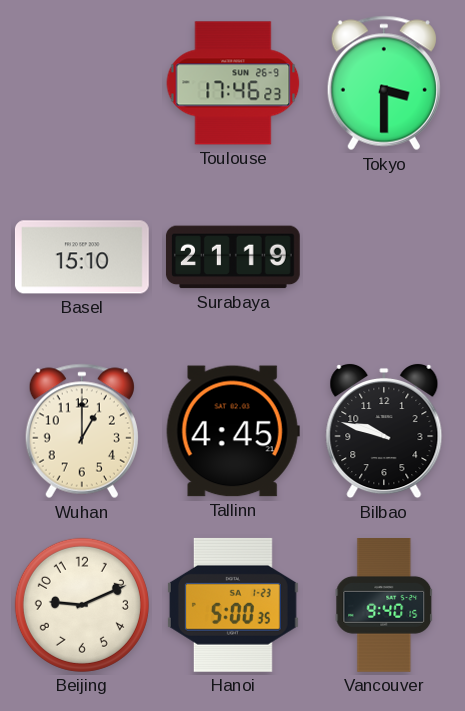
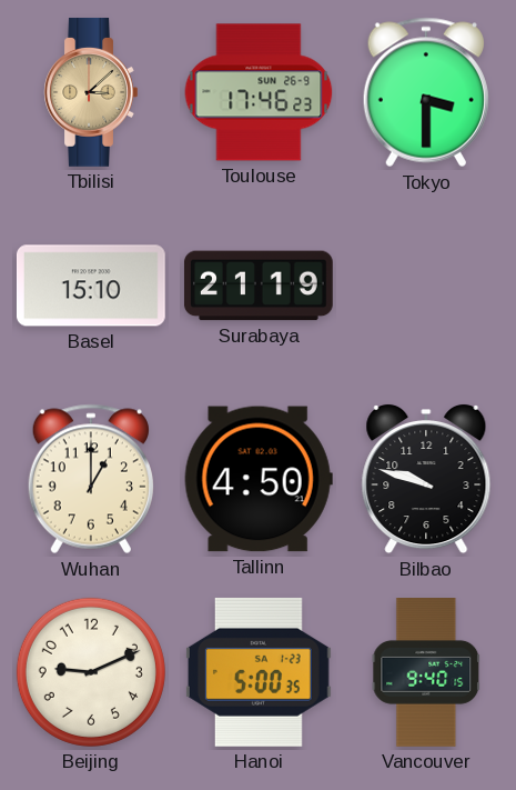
Tbilisi: none -> 3:08 (91, 92)
Tallinn: 4:45 -> 4:50 (259, 479)
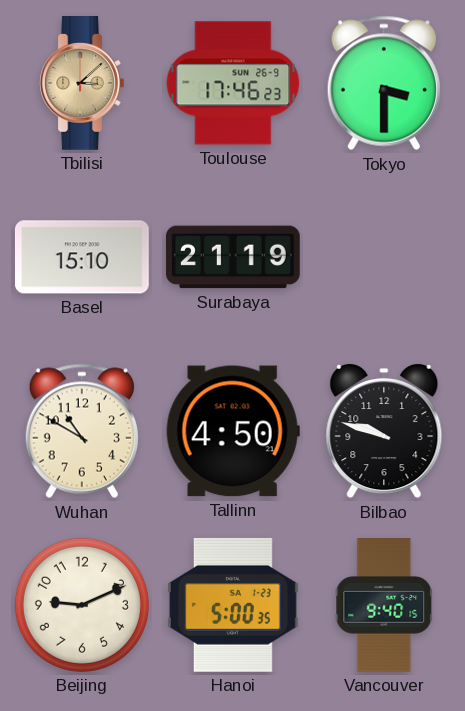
Wuhan: 1:00 -> 10:50 (82, 431)
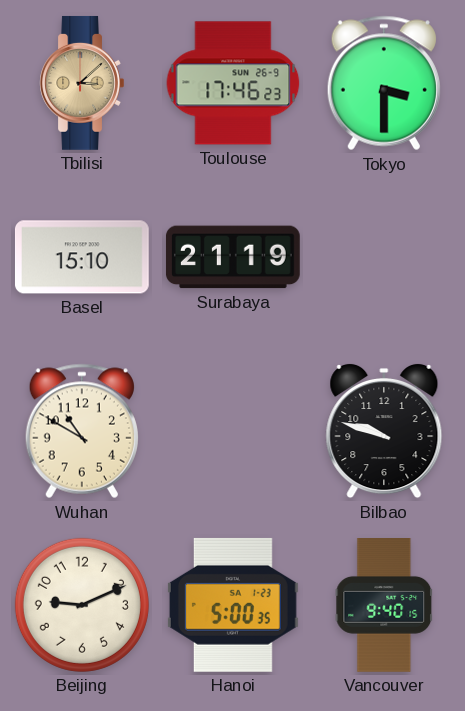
Tallinn: 4:50 -> none (233, 431)
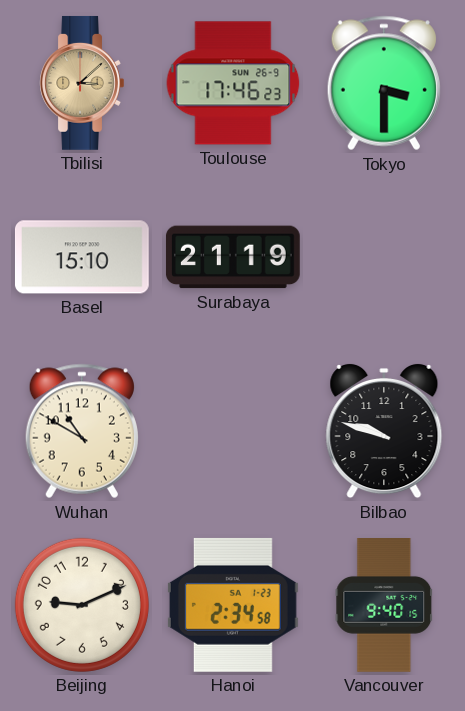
Hanoi: 5:00 -> 2:34 (233, 605)
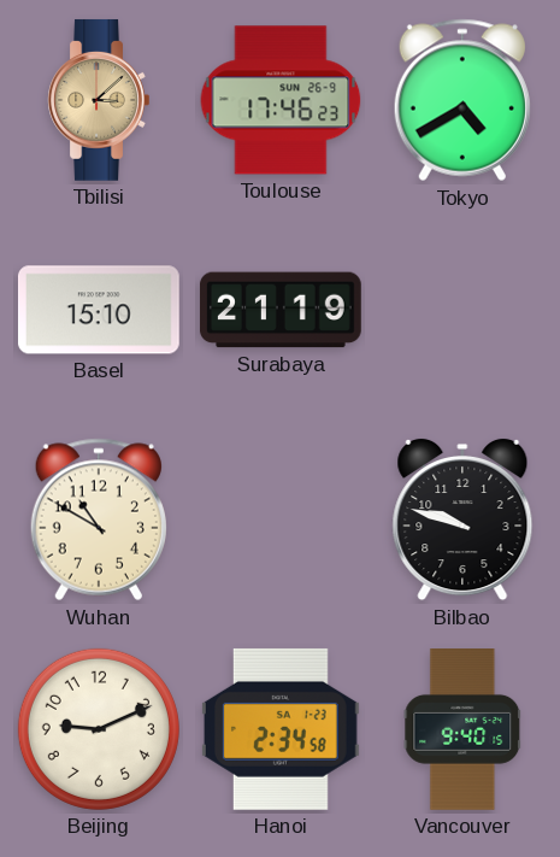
Tokyo: 3:30 -> 4:40 (462, 100)
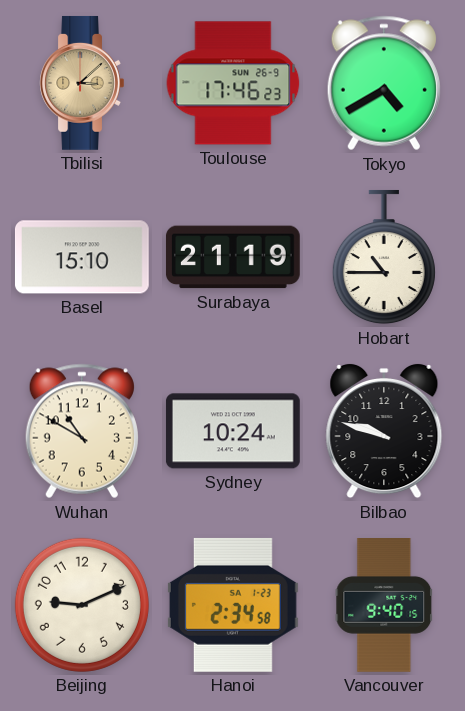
Hobart: none -> 10:45 (384, 257)
Sydney: none -> 10:24 (233, 431)
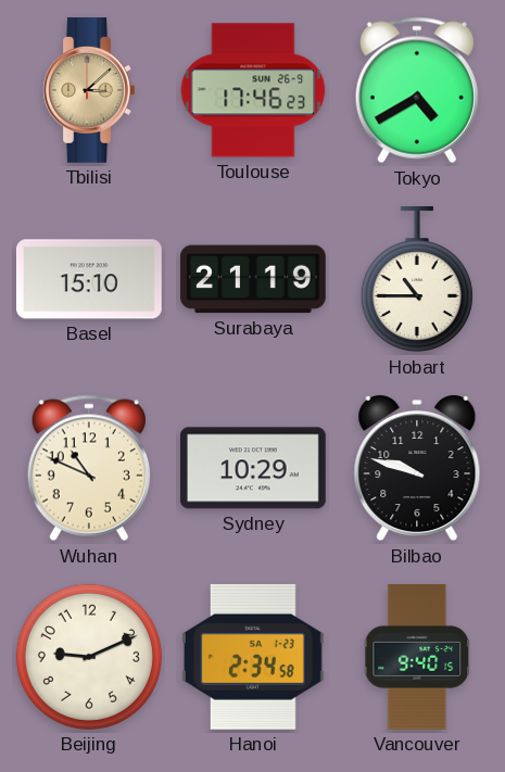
Wuhan: 10:50 -> 10:49 (89, 468)
Sydney: 10:24 -> 10:29 (253, 468)
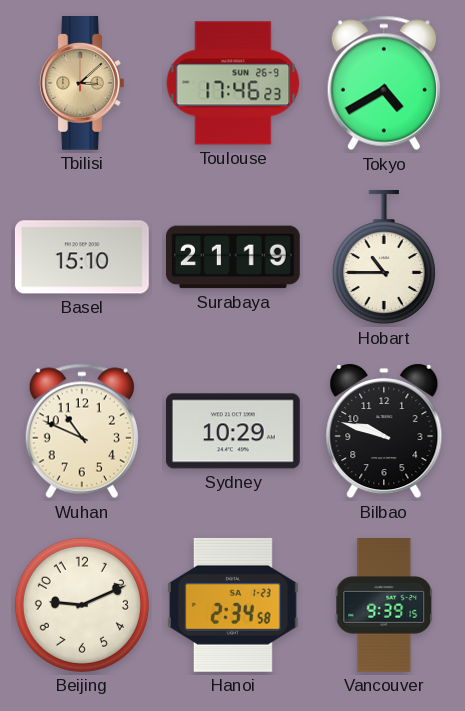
Vancouver: 9:40 -> 9:39 (384, 606)
